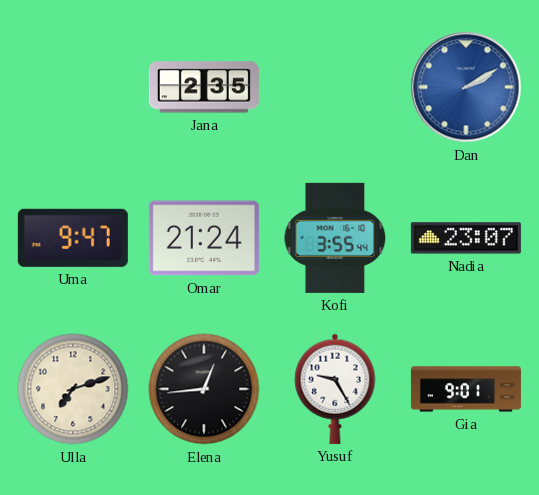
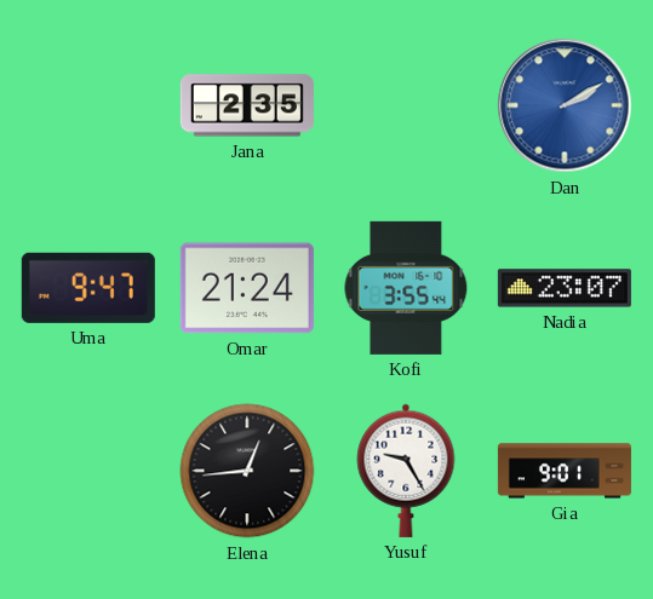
Ulla: 7:12 -> none (73, 389)
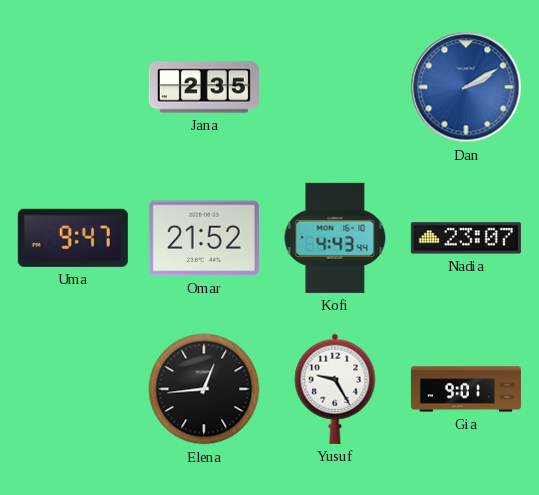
Omar: 21:24 -> 21:52 (204, 238)
Kofi: 3:55 -> 4:43 (335, 238)
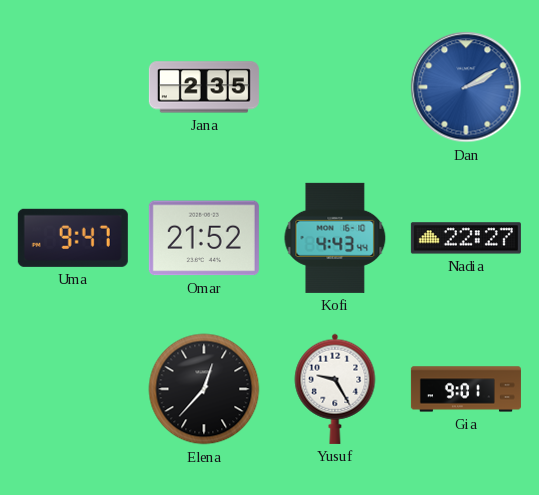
Nadia: 23:07 -> 22:27 (466, 238)
Elena: 12:44 -> 12:37 (204, 389)
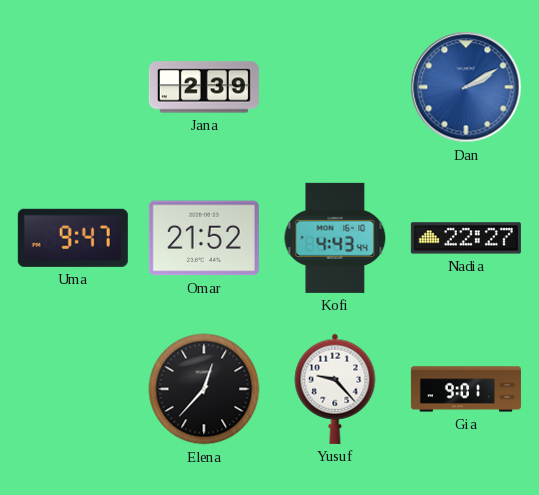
Jana: 2:35 -> 2:39 (204, 87)
Yusuf: 9:25 -> 9:23 (335, 389)
